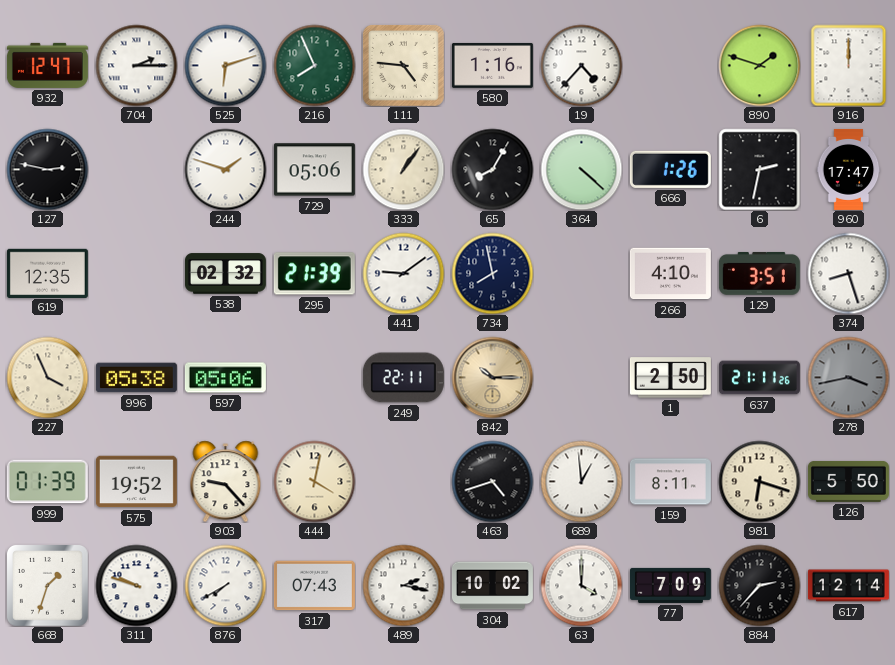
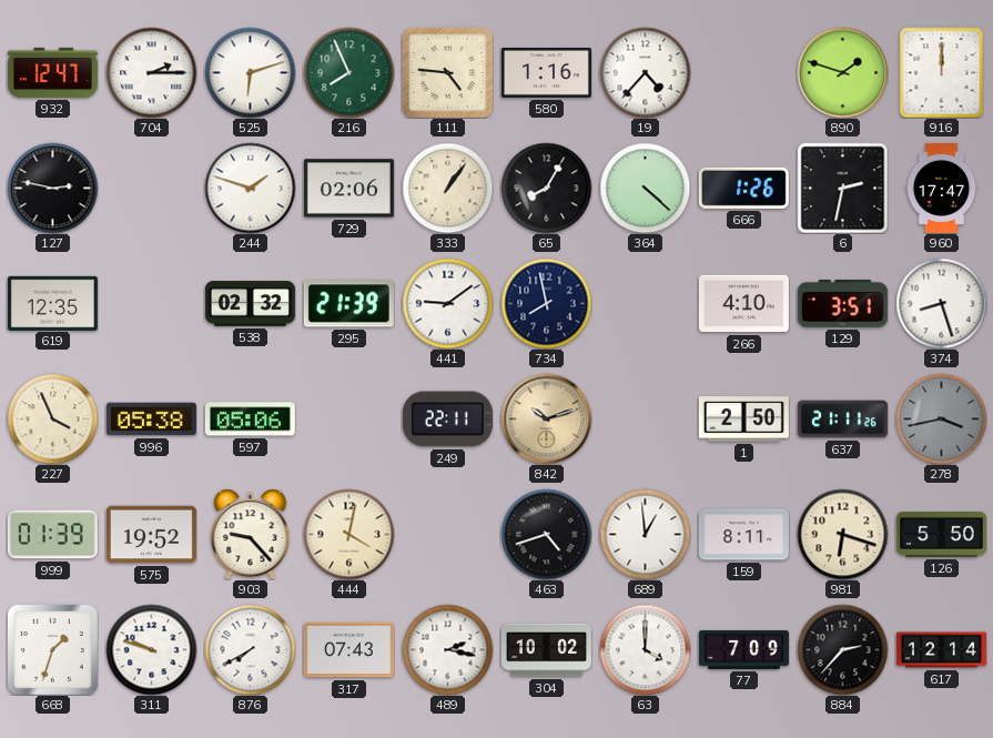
729: 05:06 -> 02:06 (348, 189)
842: 10:15 -> 10:12 (546, 418)
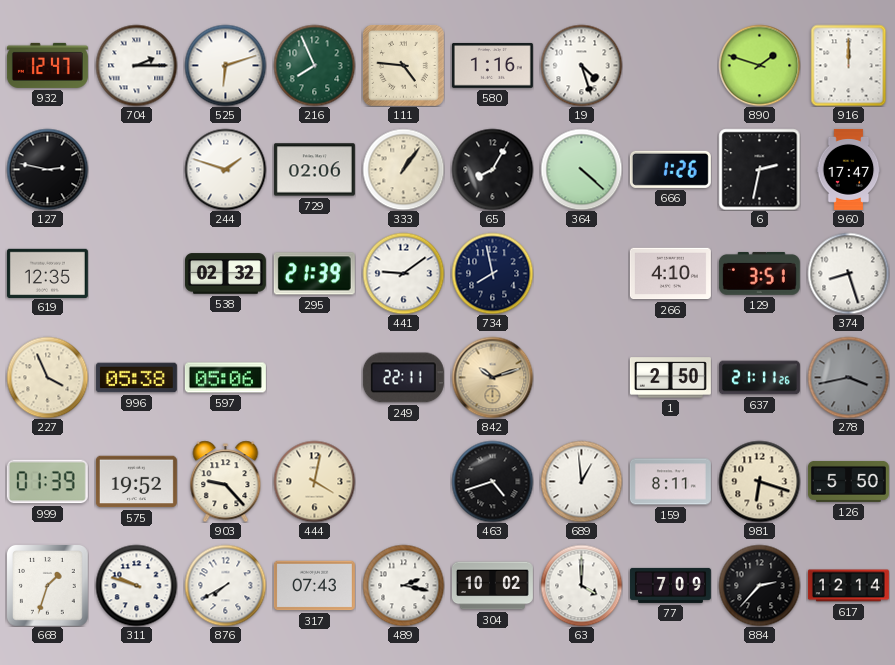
19: 4:37 -> 4:27 (581, 65)
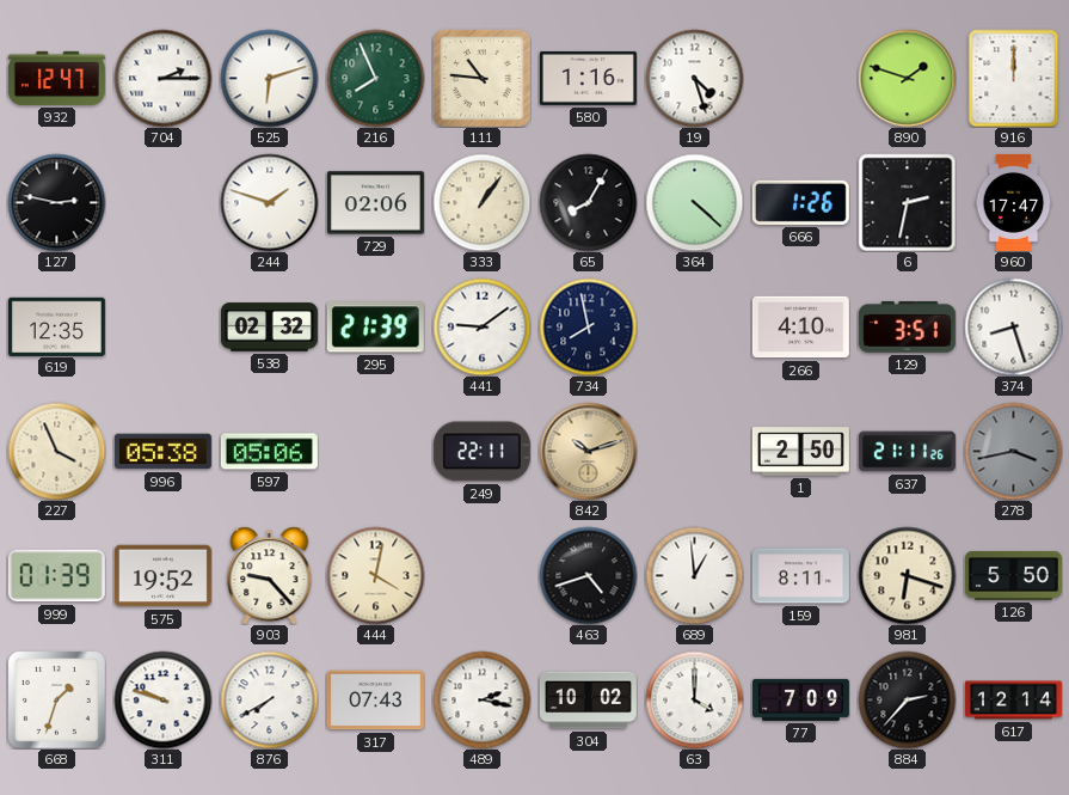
111: 4:46 -> 10:46 (481, 78)
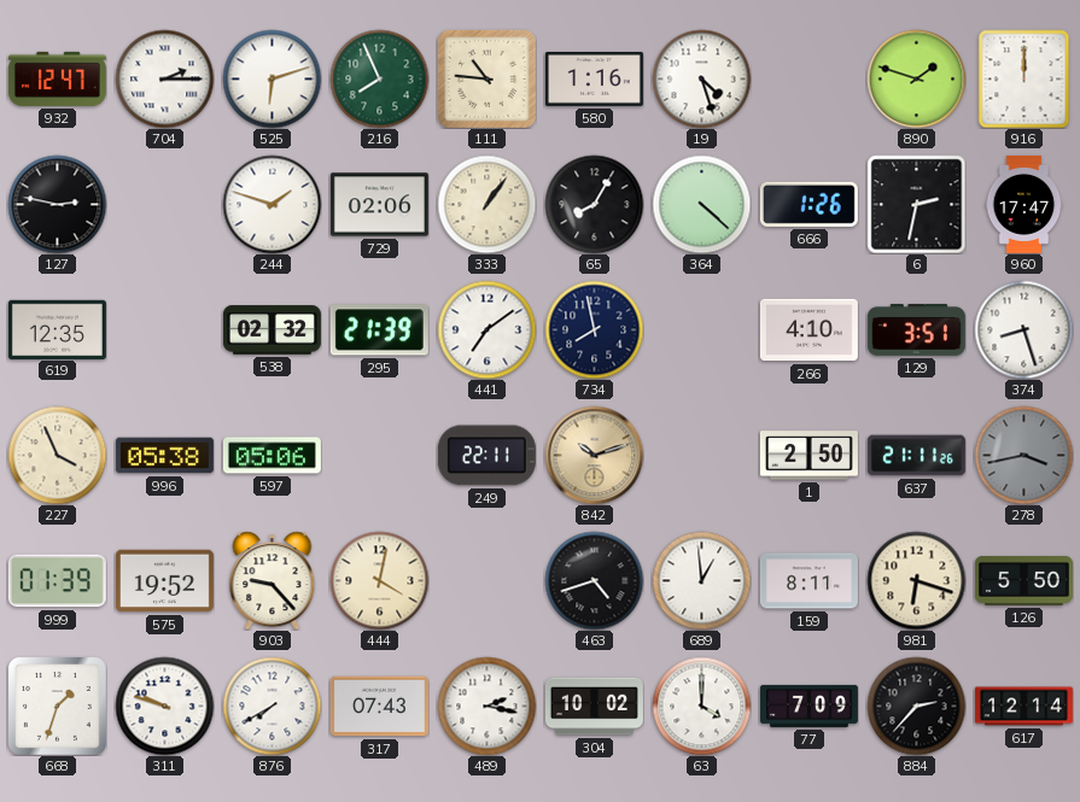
441: 9:09 -> 7:09 (486, 329)
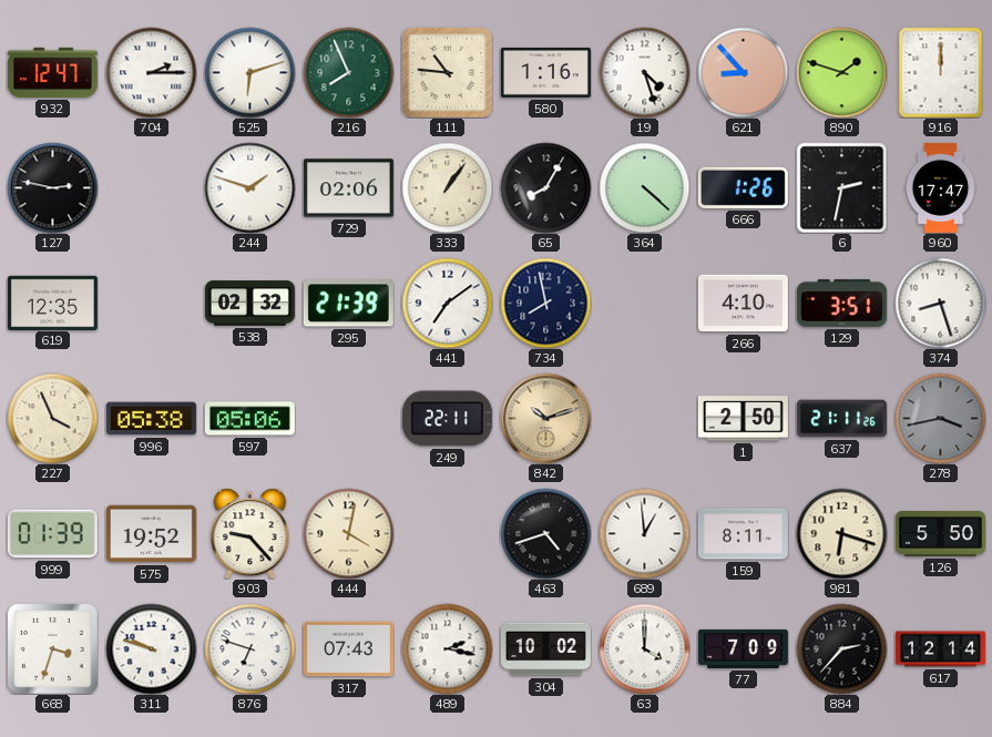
621: none -> 8:53 (743, 72)
668: 1:33 -> 3:33 (52, 648)
876: 7:40 -> 6:48 (249, 648)
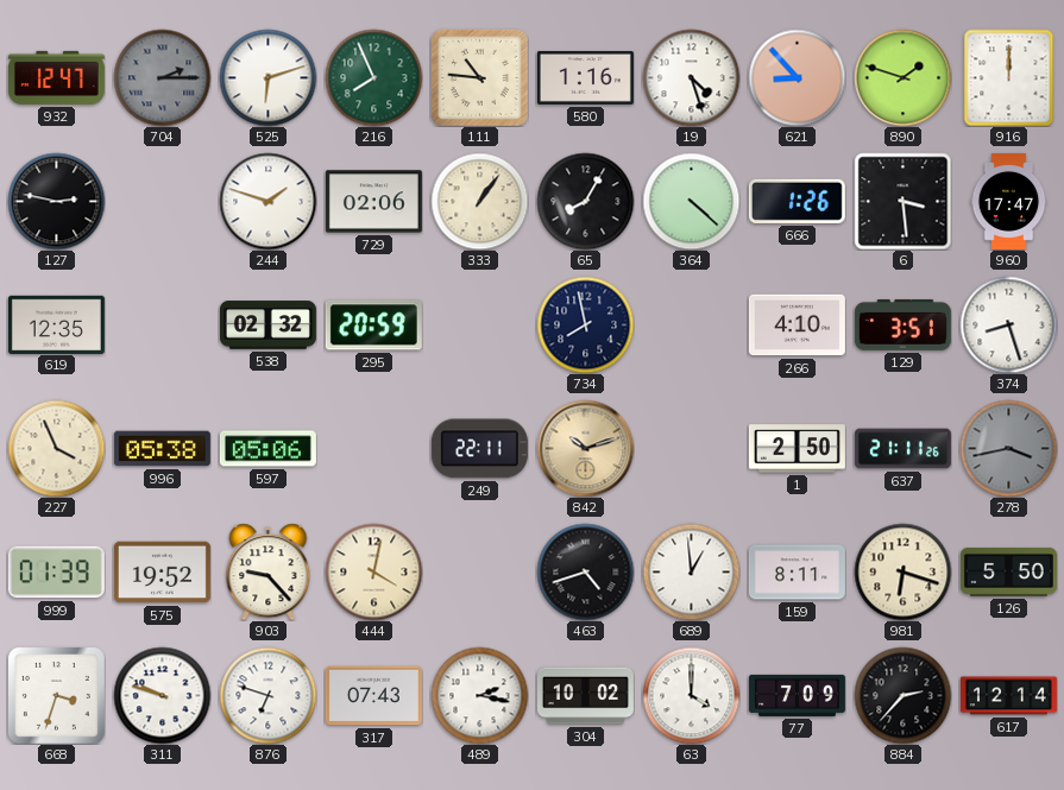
704 dial: white -> grey (162, 77)
6: 2:32 -> 3:29 (902, 201)
295: 21:39 -> 20:59 (373, 326)
441: 7:09 -> none (447, 303)
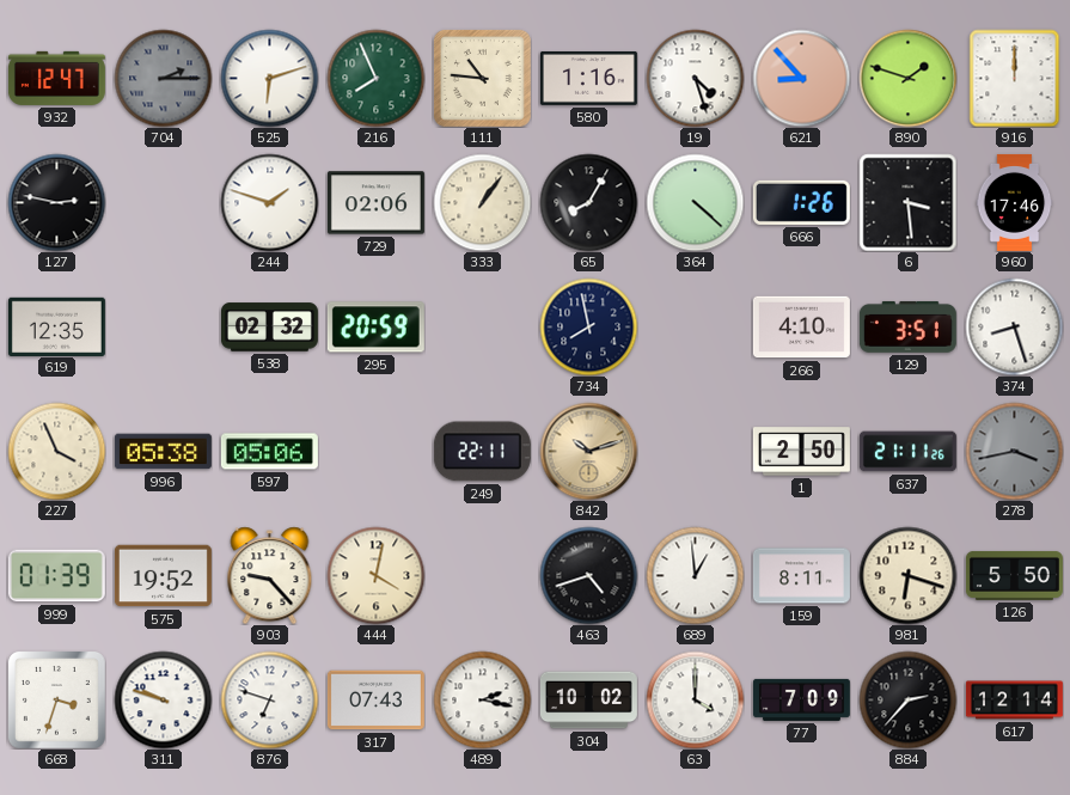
960: 17:47 -> 17:46 (1015, 202)
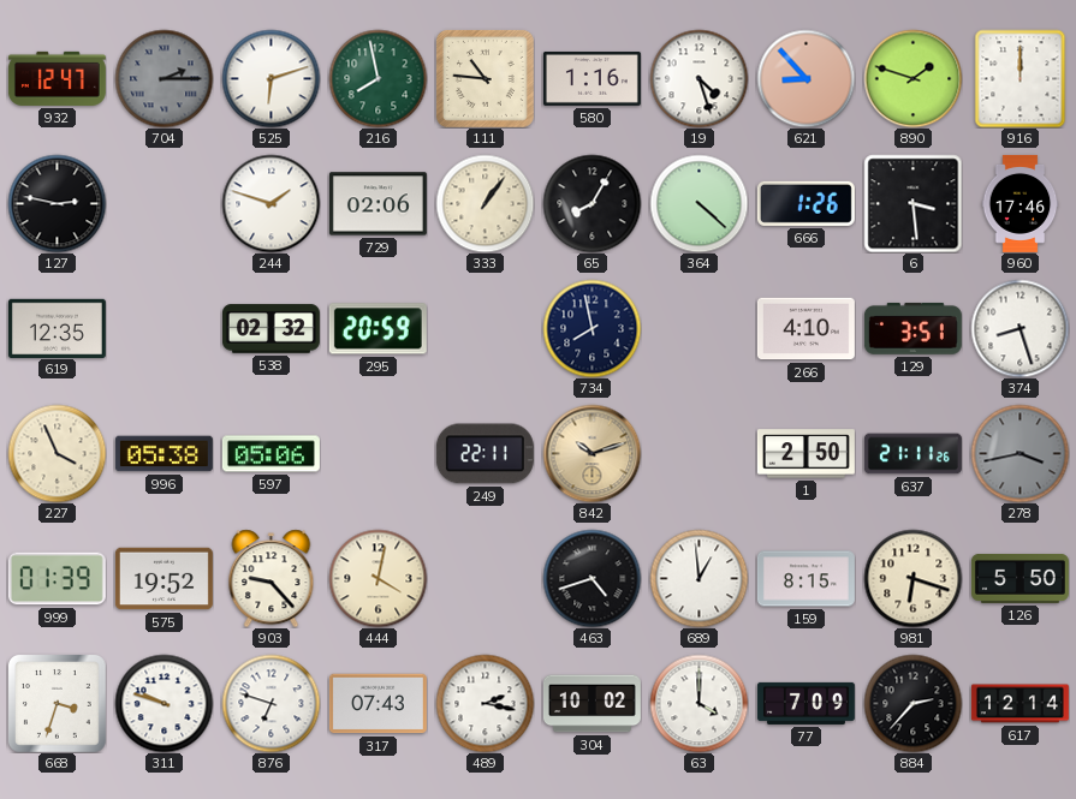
216: 7:56 -> 7:58 (378, 78)
159: 8:11 -> 8:15 (805, 579)
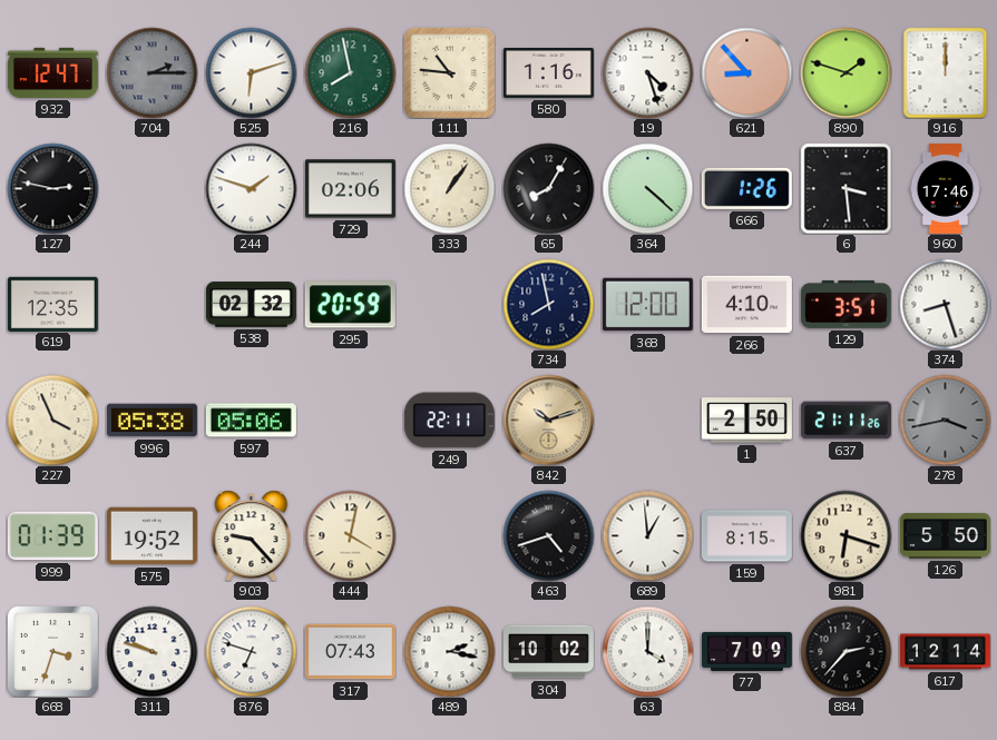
368: none -> 12:00 (647, 305)
